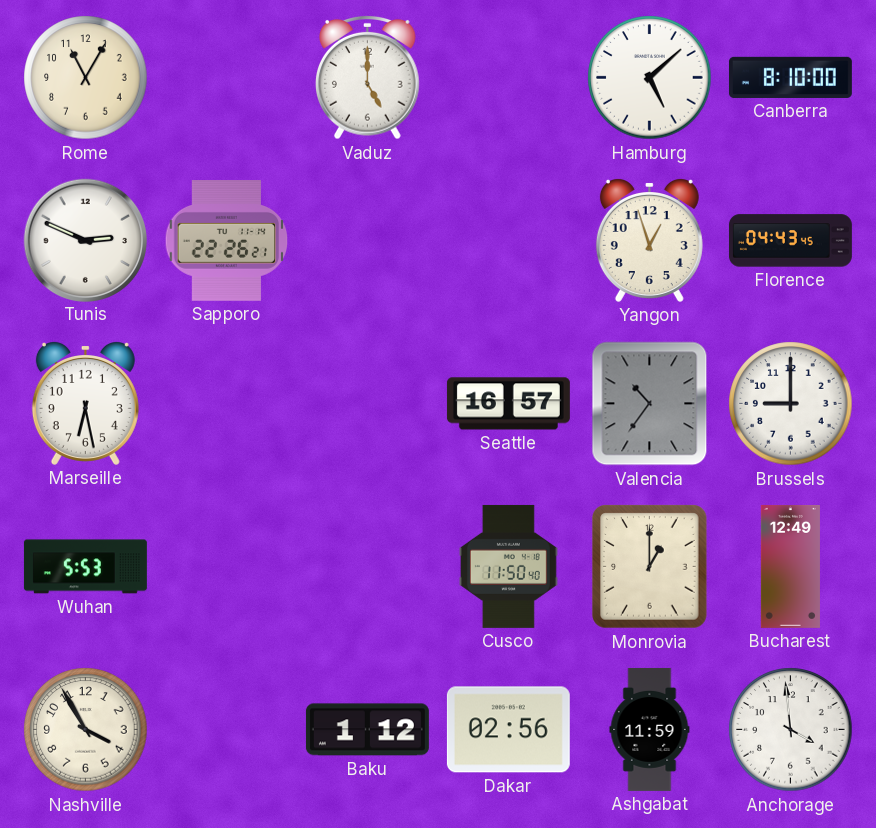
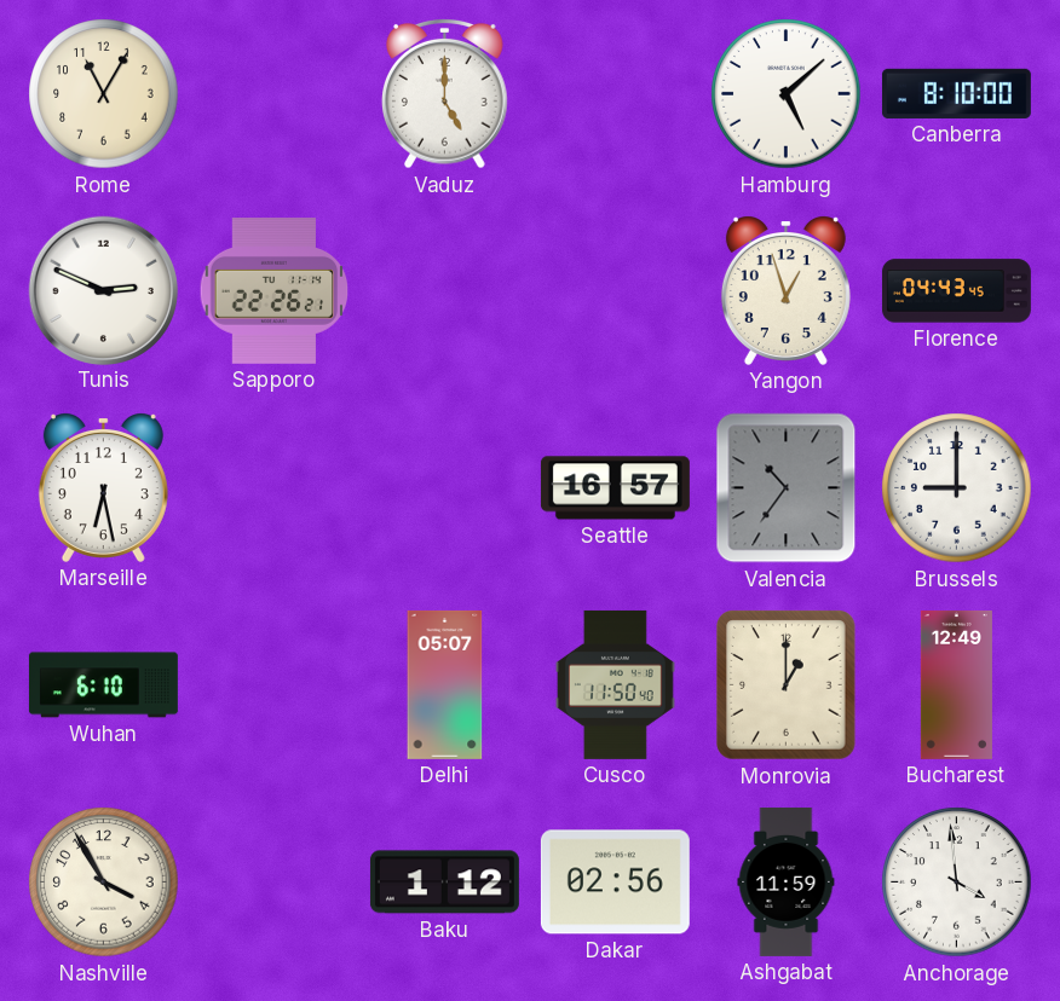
Wuhan: 5:53 -> 6:10 (103, 685)
Delhi: none -> 05:07 (445, 684)
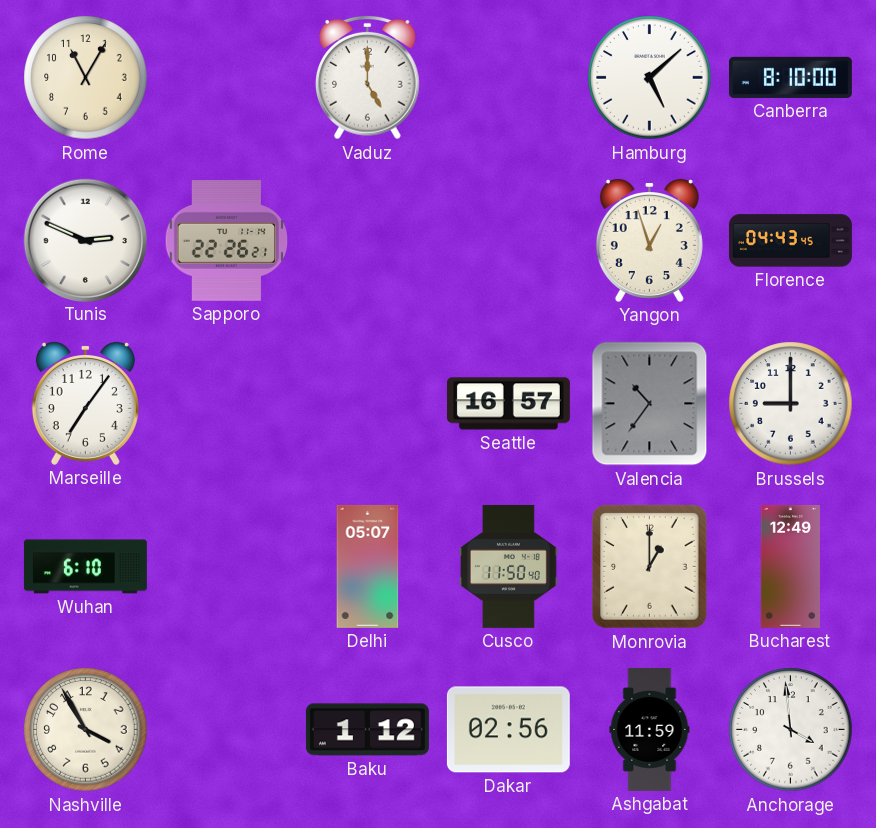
Marseille: 6:28 -> 7:06 (85, 404)
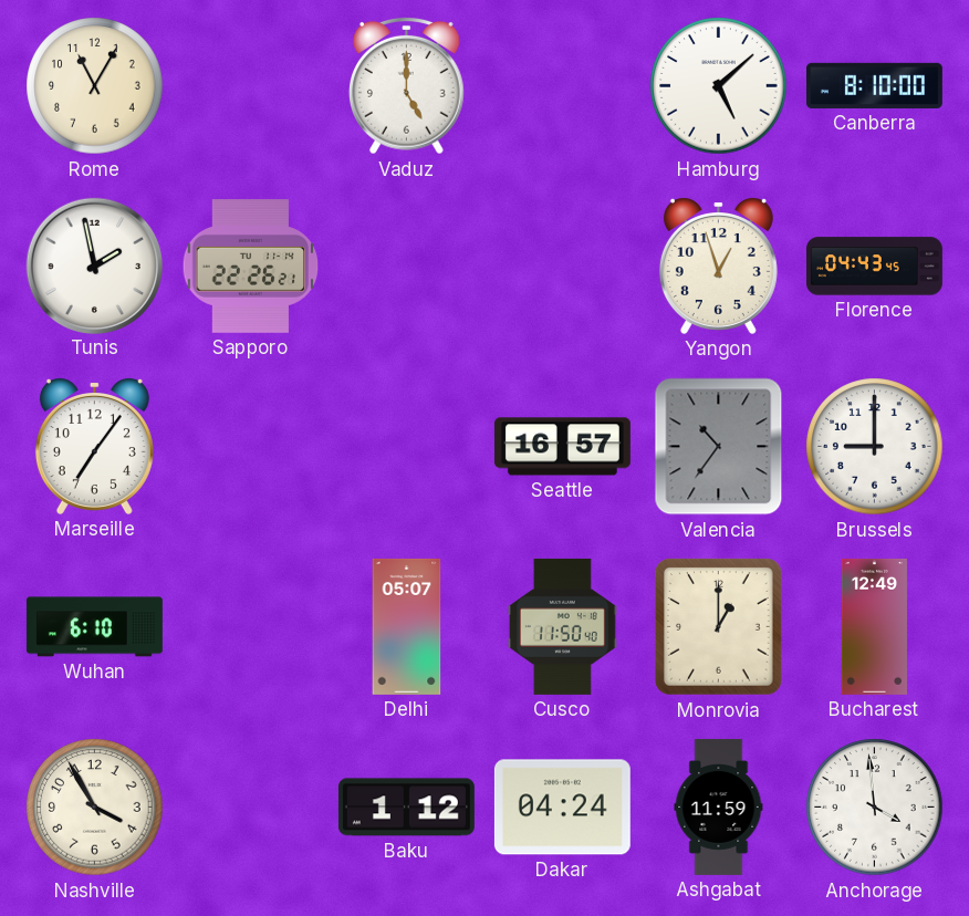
Tunis: 2:49 -> 1:58 (95, 266)
Dakar: 02:56 -> 04:24 (562, 808)
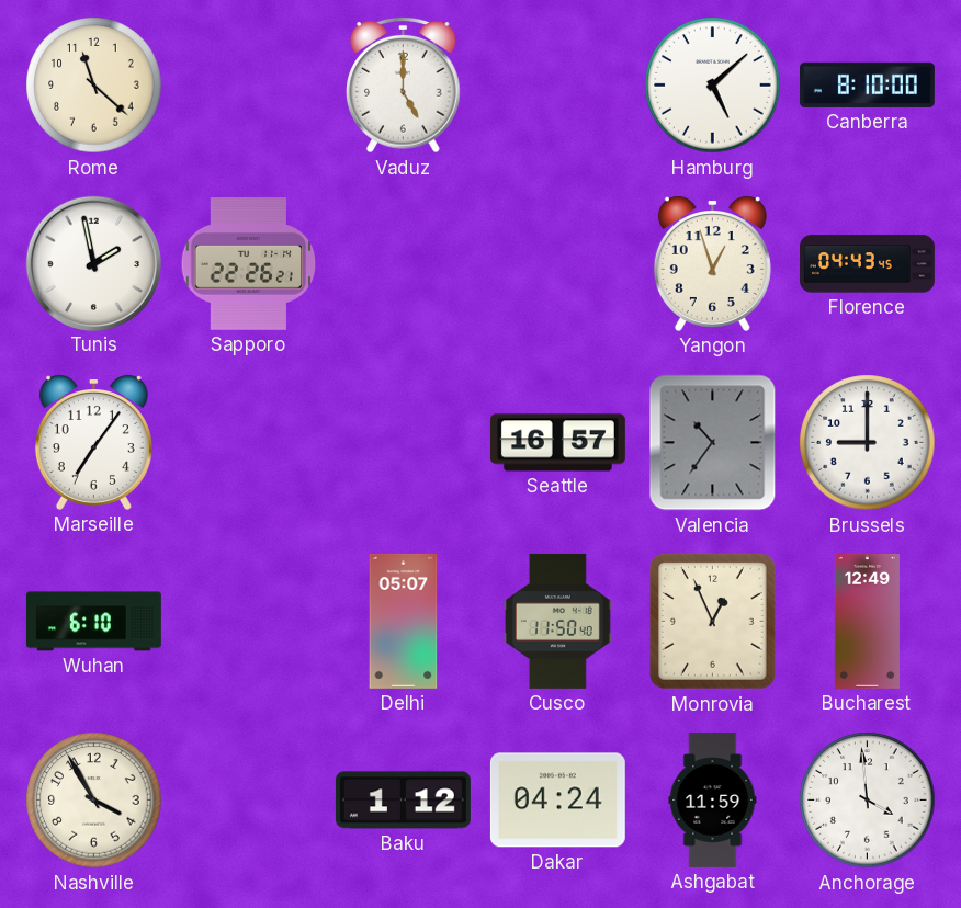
Rome: 11:05 -> 11:22 (94, 86)
Monrovia: 1:00 -> 12:56 (713, 622)
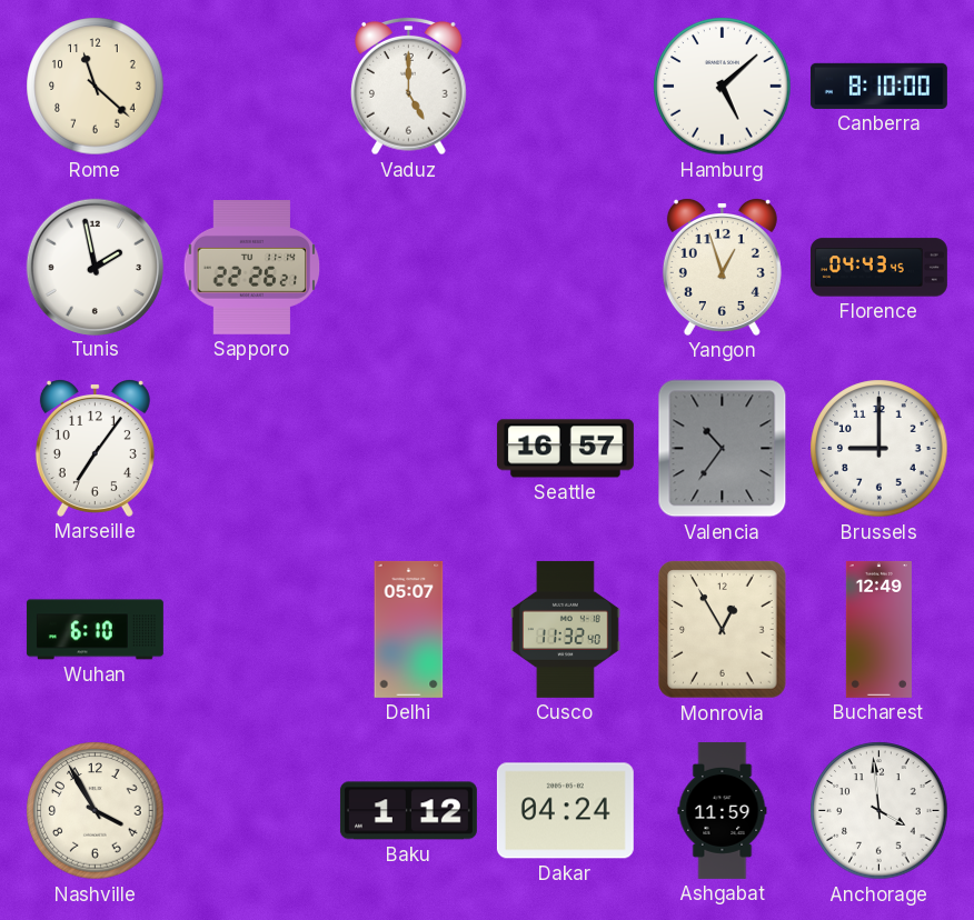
Cusco: 11:50 -> 11:32 (565, 629)
Monrovia: 12:56 -> 12:55 (723, 630)
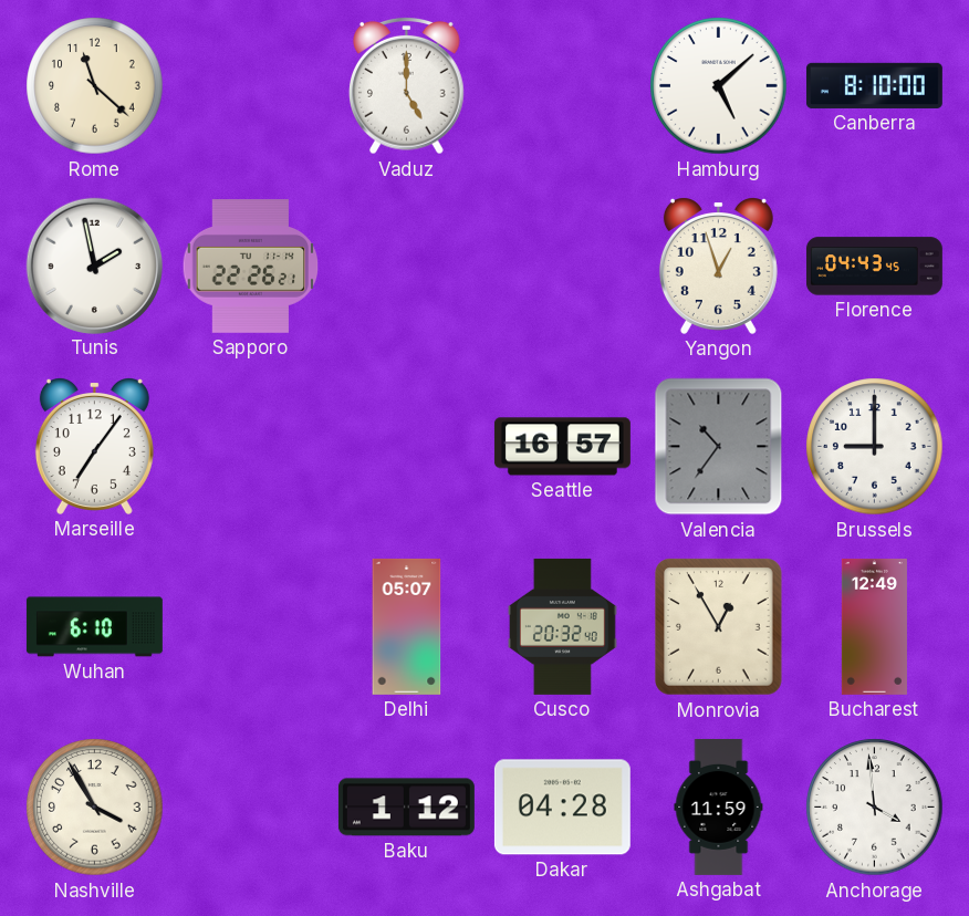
Cusco: 11:32 -> 20:32 (562, 626)
Dakar: 04:24 -> 04:28 (562, 808)
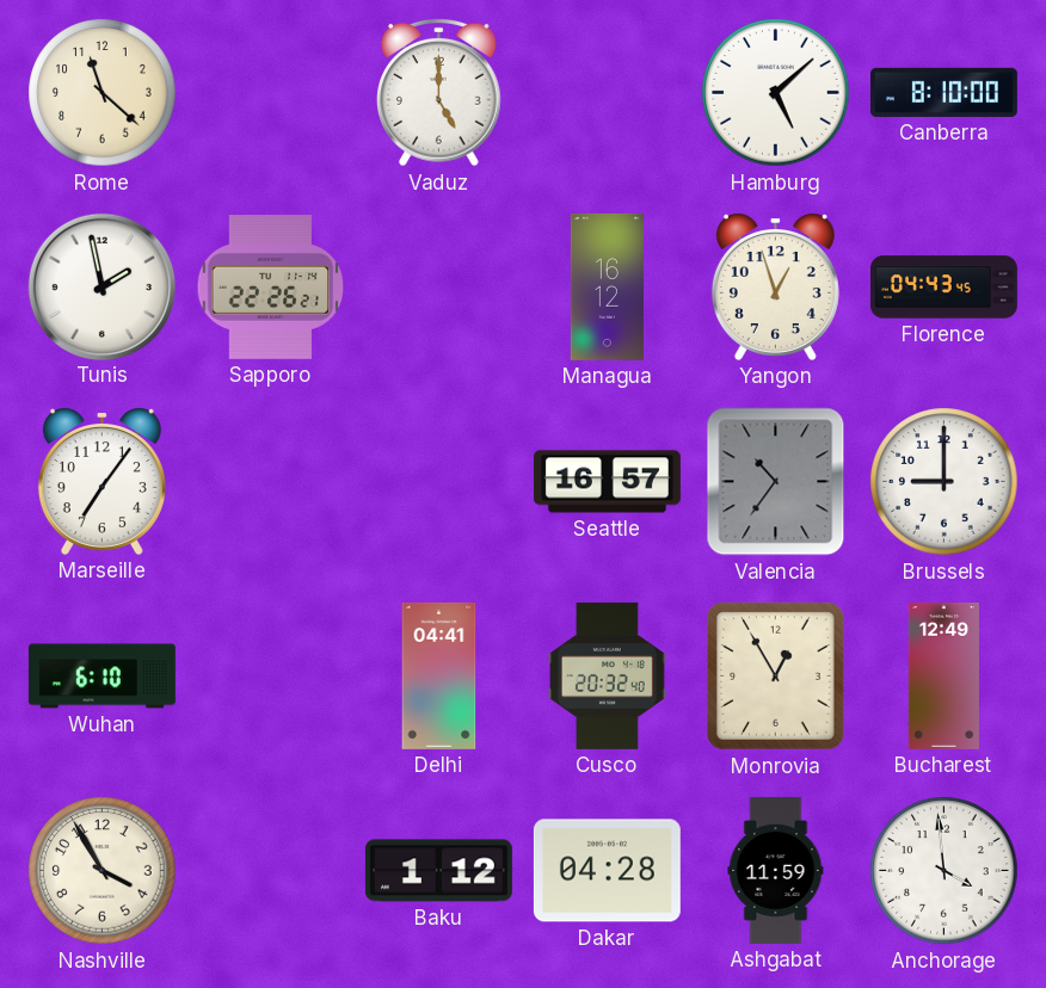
Managua: none -> 16:12 (607, 286)
Delhi: 05:07 -> 04:41 (439, 675)
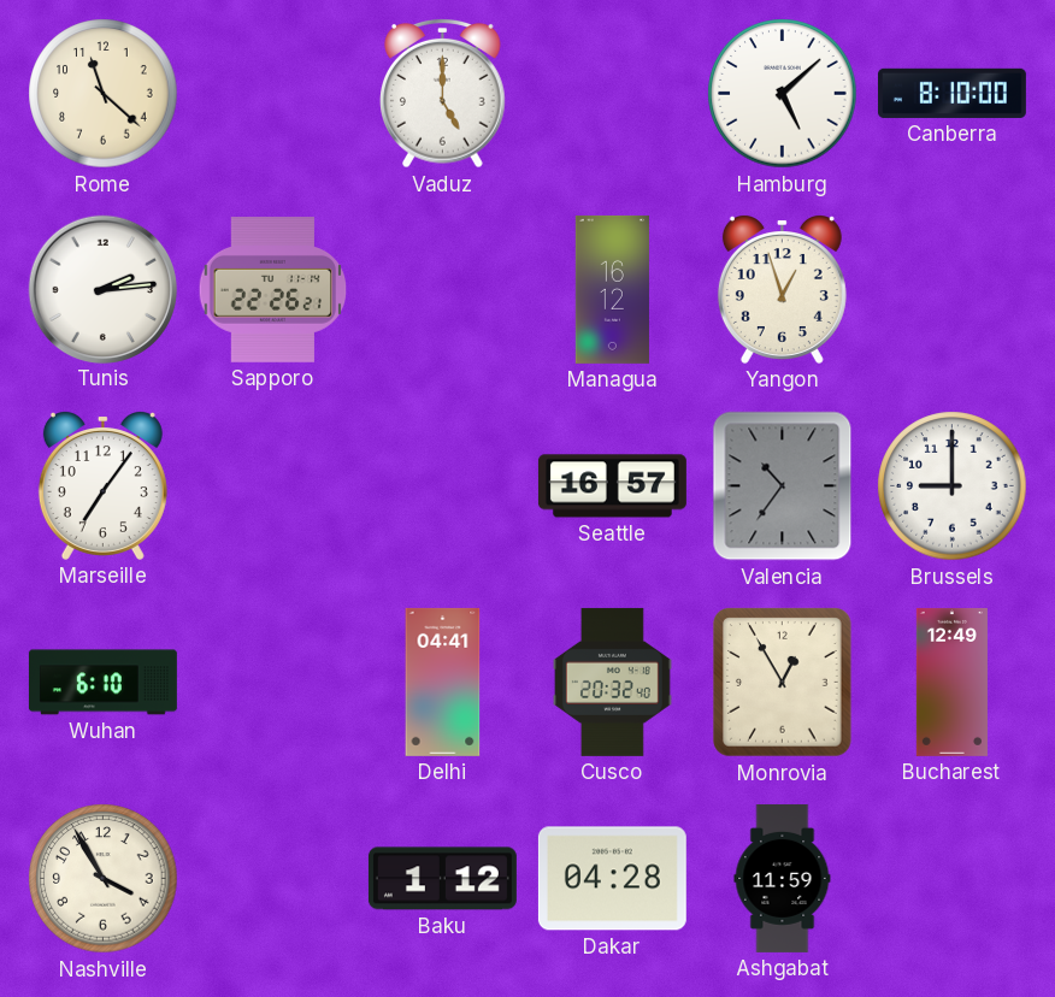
Tunis: 1:58 -> 2:14 (104, 289)
Florence: 04:43 -> none (943, 288)
Anchorage: 3:59 -> none (945, 871)
